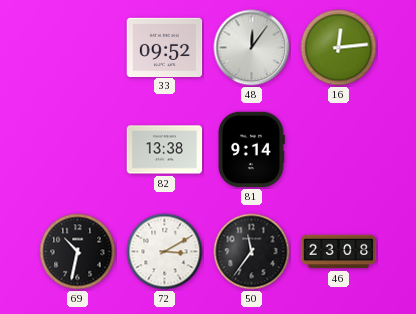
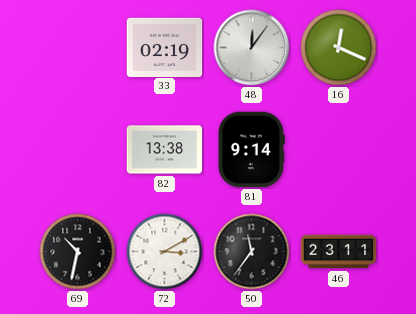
33: 09:52 -> 02:19 (165, 47)
16: 12:14 -> 12:19 (339, 48)
46: 23:08 -> 23:11 (339, 252)
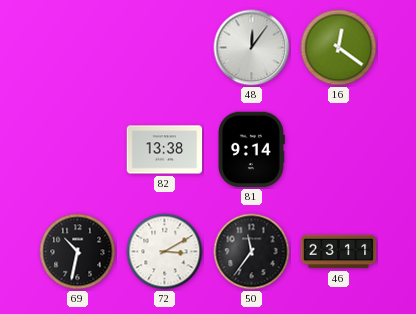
33: 02:19 -> none (165, 47)
16: 12:19 -> 12:21 (339, 48)
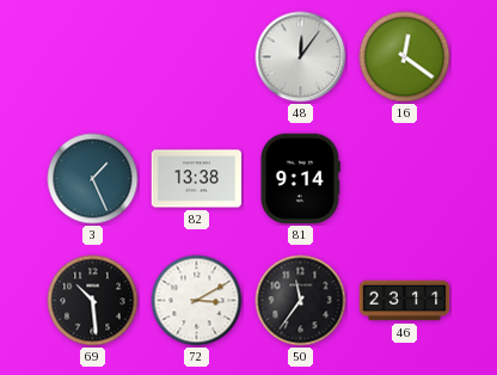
3: none -> 1:26 (93, 179)
69: 10:32 -> 10:29 (93, 301)
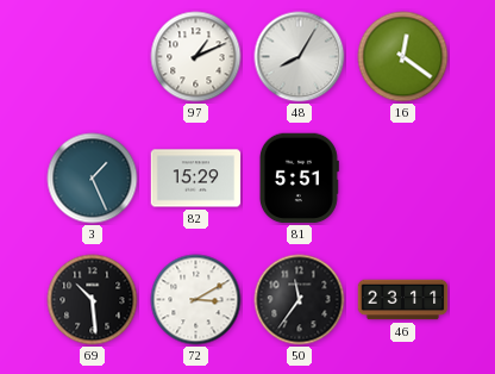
97: none -> 1:11 (196, 57)
48: 12:06 -> 8:05 (300, 57)
82: 13:38 -> 15:29 (196, 179)
81: 9:14 -> 5:51 (299, 179)
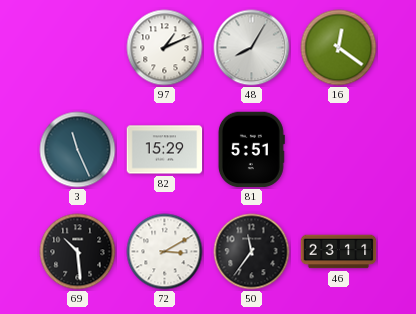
3: 1:26 -> 11:26 (78, 150)
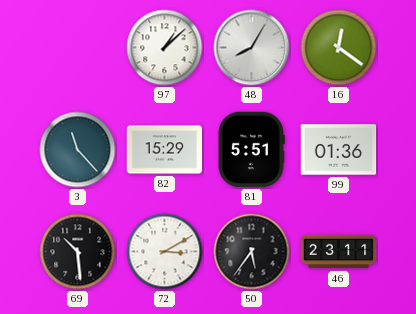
97: 1:11 -> 1:08 (165, 48)
3: 11:26 -> 11:23 (78, 150)
99: none -> 01:36 (339, 150)
50: 11:36 -> 5:36 (252, 252)
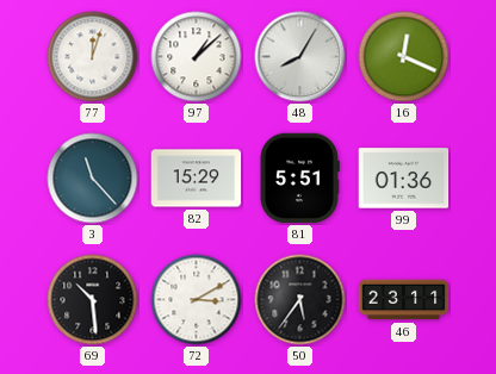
77: none -> 12:03 (93, 57)
16: 12:21 -> 12:19 (404, 57)
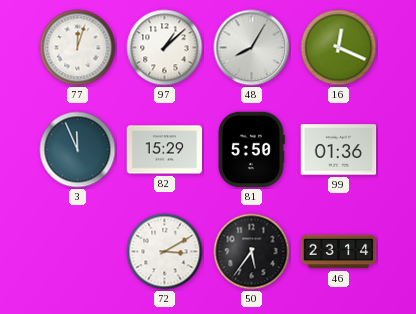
3: 11:23 -> 11:56 (78, 150)
81: 5:51 -> 5:50 (251, 150)
69: 10:29 -> none (93, 300)
46: 23:11 -> 23:14 (339, 252)
